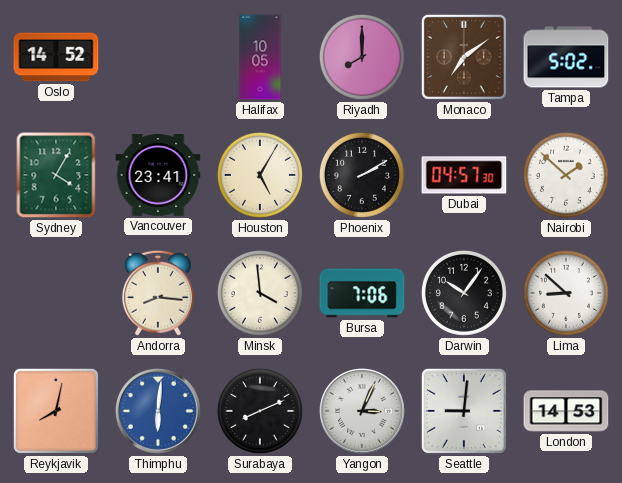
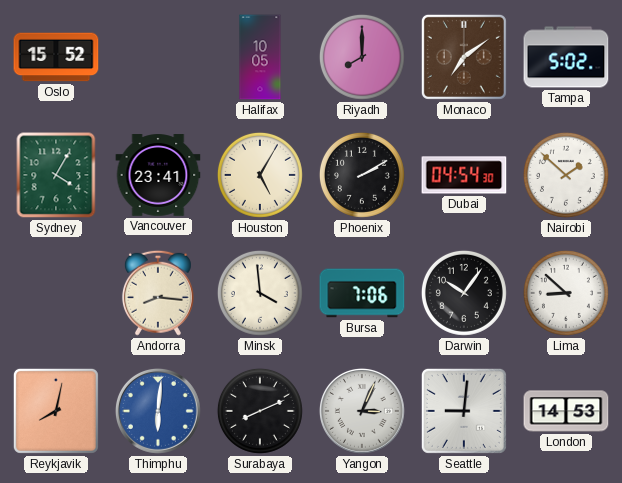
Oslo: 14:52 -> 15:52 (56, 57)
Dubai: 04:57 -> 04:54 (464, 175)
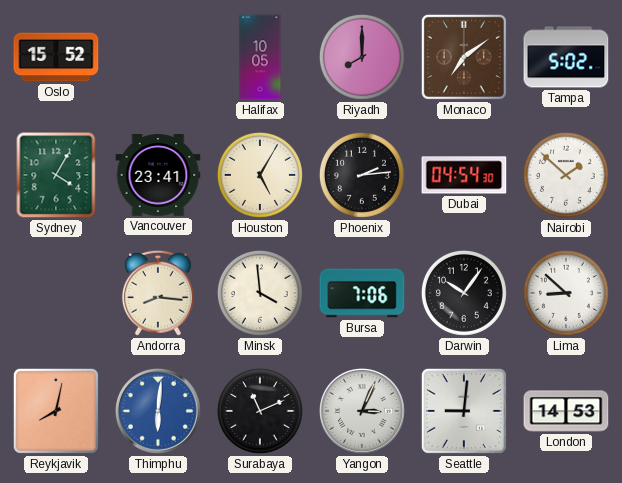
Phoenix: 2:10 -> 2:14 (362, 175)
Surabaya: 8:11 -> 11:11 (260, 411)
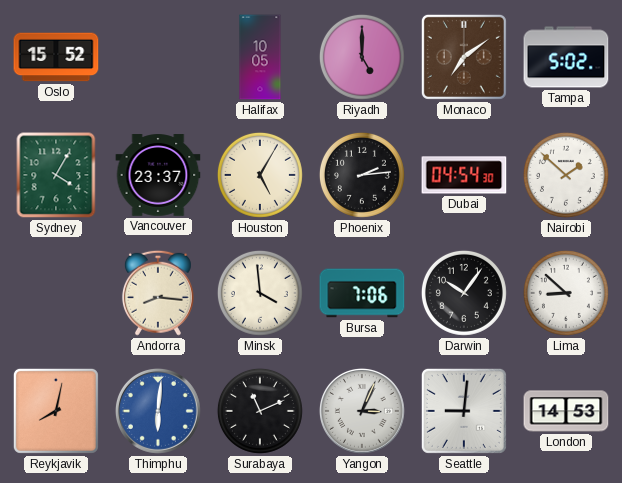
Riyadh: 8:00 -> 5:00 (362, 57)
Vancouver: 23:41 -> 23:37 (158, 175)
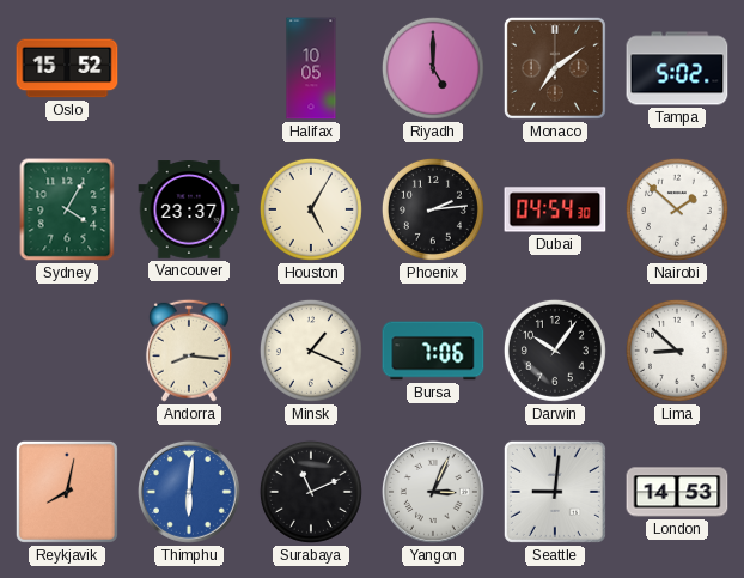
Minsk: 3:59 -> 1:19 (311, 351)
